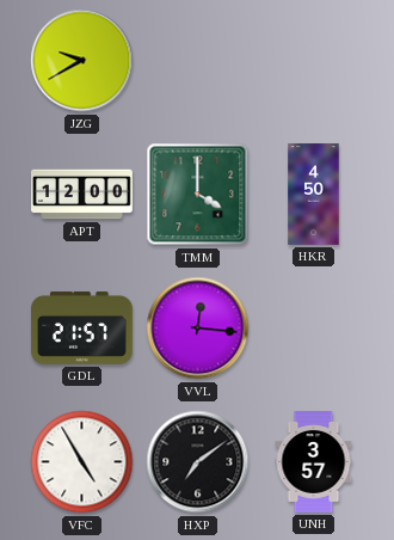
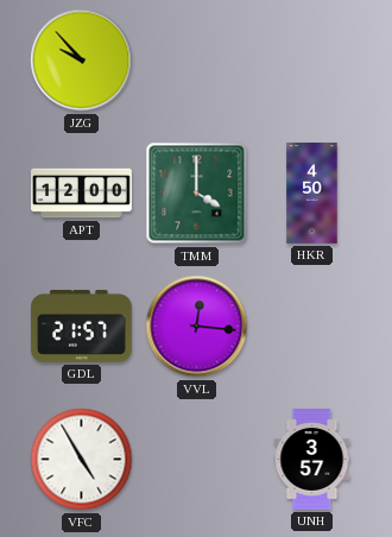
JZG: 9:40 -> 9:53 (82, 61)
HXP: 7:09 -> none (198, 462)
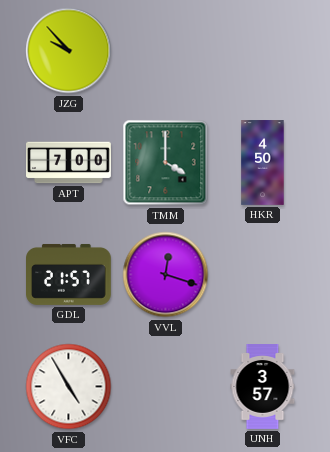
APT: 12:00 -> 7:00 (69, 163)
VVL: 12:16 -> 12:18 (166, 275)
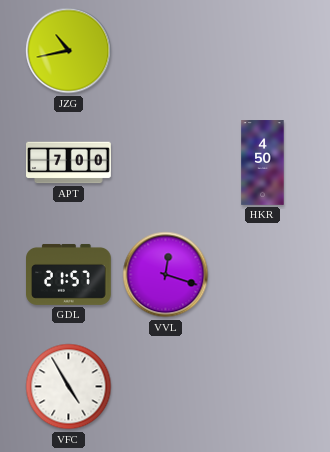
JZG: 9:53 -> 10:43 (69, 51)
TMM: 4:00 -> none (166, 163)
UNH: 3:57 -> none (263, 387)
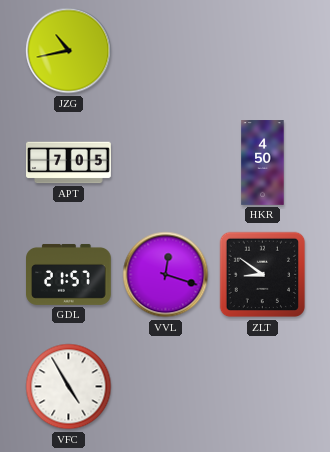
APT: 7:00 -> 7:05 (69, 163)
ZLT: none -> 8:51 (263, 275)
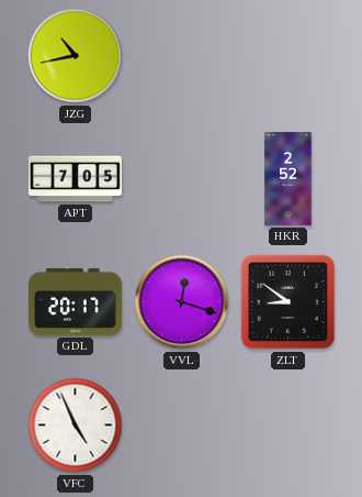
HKR: 4:50 -> 2:52 (289, 179)
GDL: 21:57 -> 20:17 (76, 301)
VFC: 4:55 -> 4:56 (76, 426)
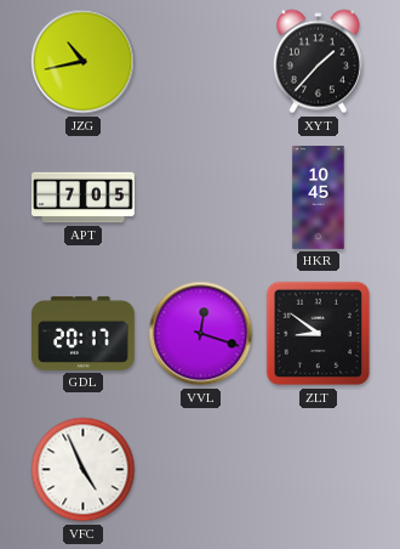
XYT: none -> 1:37 (318, 62)
HKR: 2:52 -> 10:45 (319, 198)
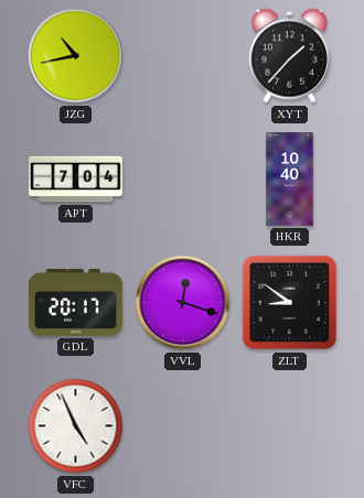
APT: 7:05 -> 7:04 (76, 180)
HKR: 10:45 -> 10:40 (290, 180)
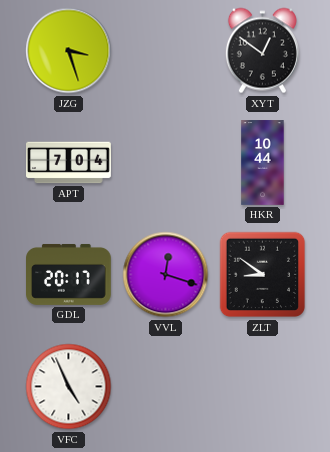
JZG: 10:43 -> 3:27 (69, 51)
XYT: 1:37 -> 12:51 (262, 51)
HKR: 10:40 -> 10:44 (263, 163)
